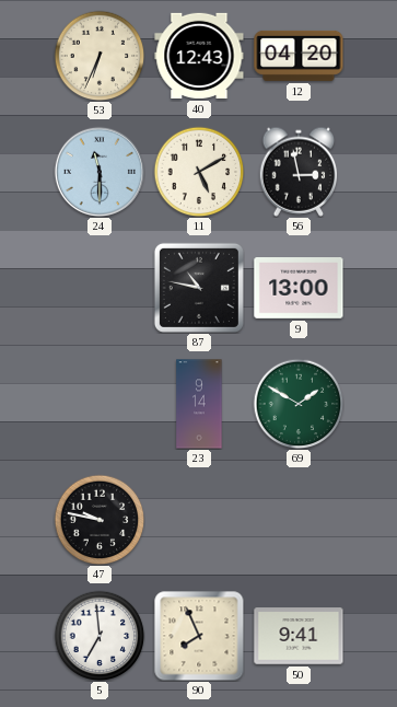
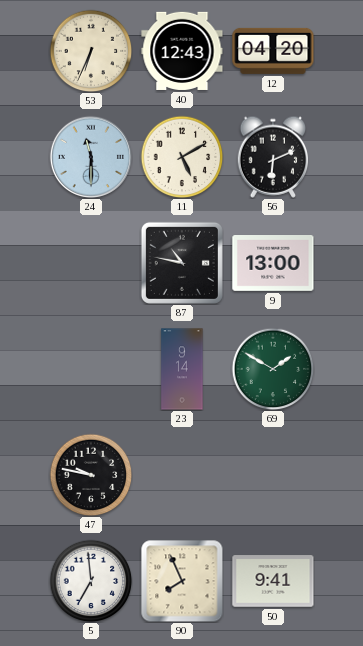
56: 2:58 -> 6:11 (273, 157)
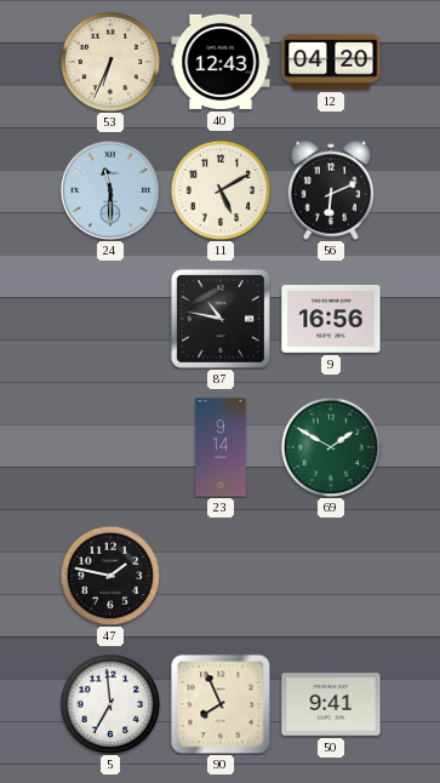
9: 13:00 -> 16:56 (331, 320)
47: 9:47 -> 1:47 (110, 576)
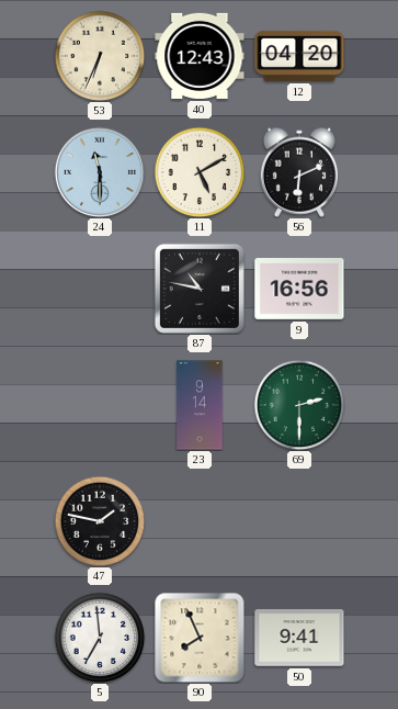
69: 1:50 -> 2:30 (299, 405)
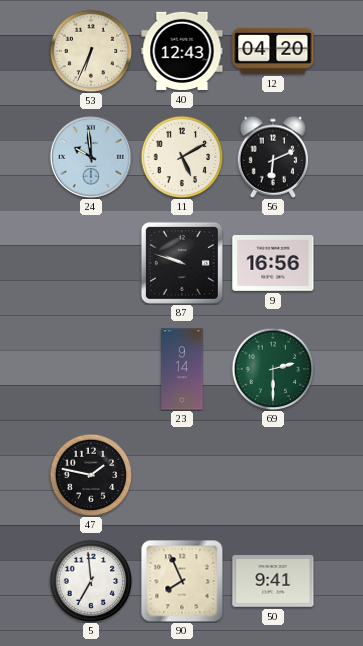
24: 11:30 -> 9:59 (90, 156)
87: 10:47 -> 9:48 (182, 263)
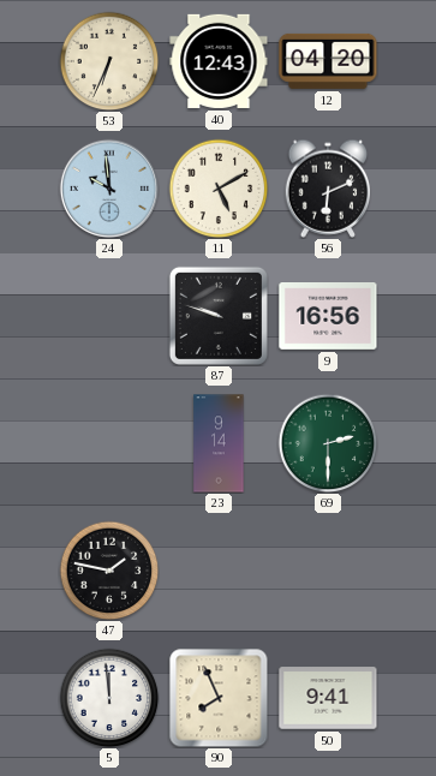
5: 6:59 -> 11:59 (109, 698)
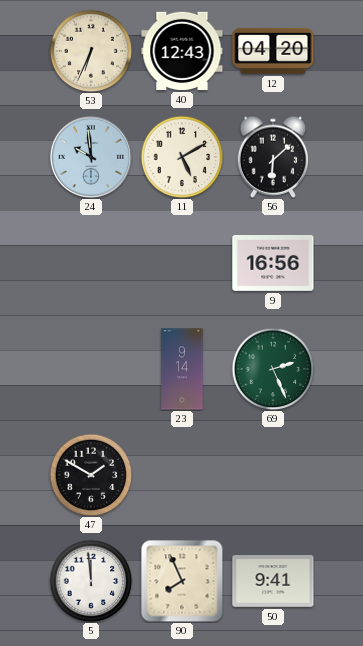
56: 6:11 -> 6:08 (273, 157)
87: 9:48 -> none (219, 316)
69: 2:30 -> 2:26 (273, 369)
47: 1:47 -> 1:50 (91, 475)
